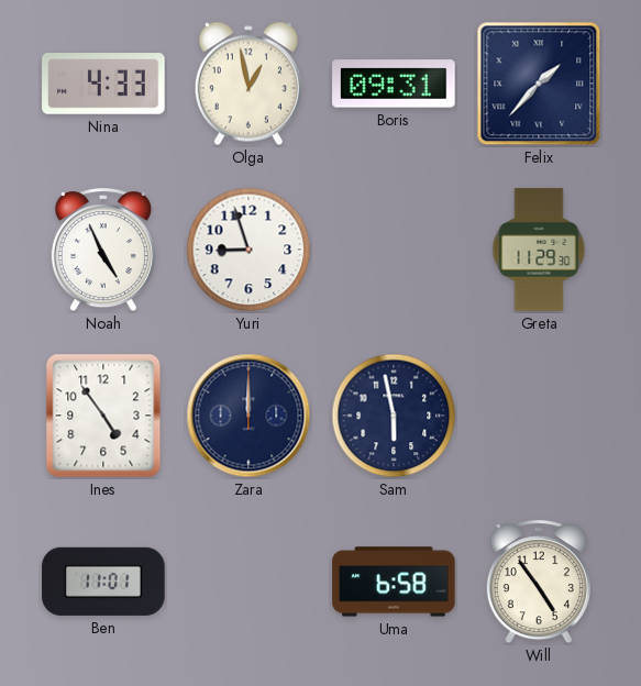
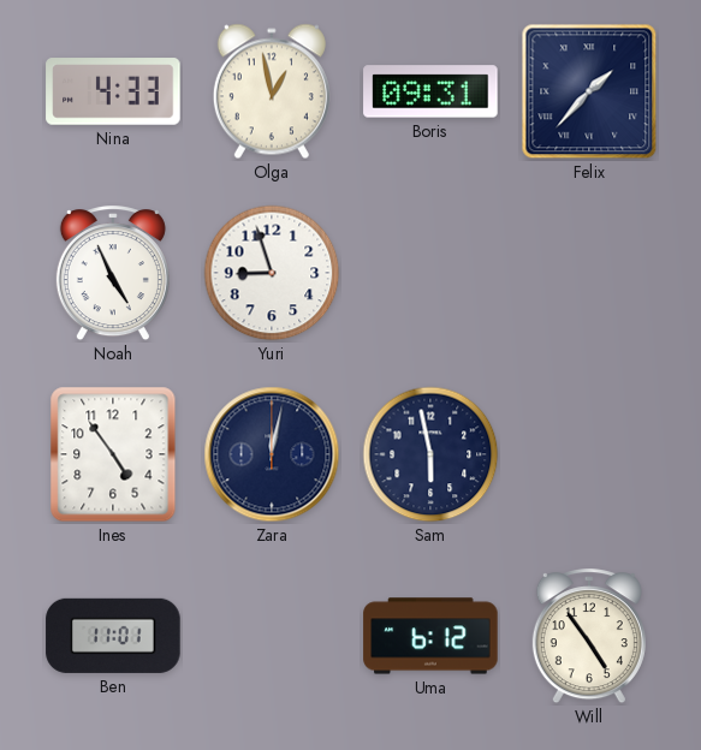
Greta: 11:29 -> none (539, 250)
Zara: 12:00 -> 12:02 (272, 454)
Uma: 6:58 -> 6:12 (430, 636)
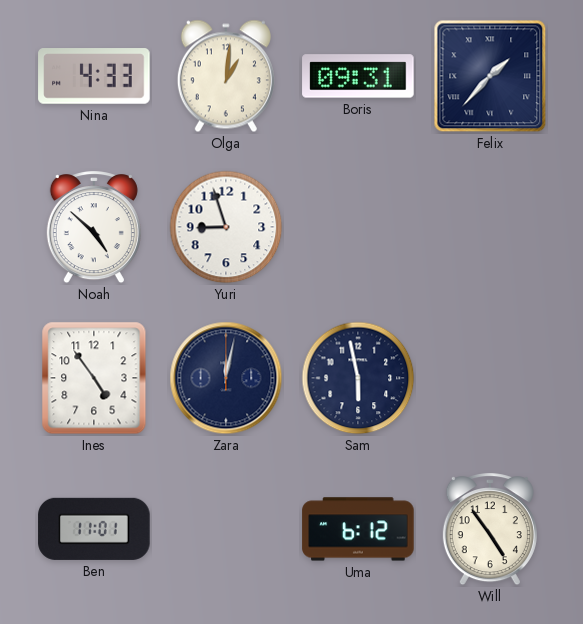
Olga: 12:58 -> 1:01 (226, 76)
Noah: 4:56 -> 4:52 (94, 228)
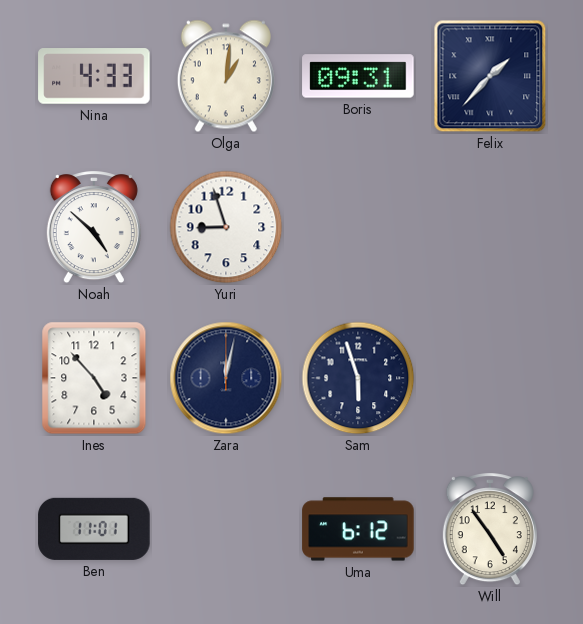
Ines: 4:54 -> 4:53 (94, 378)
Sam: 5:58 -> 5:57 (358, 378)
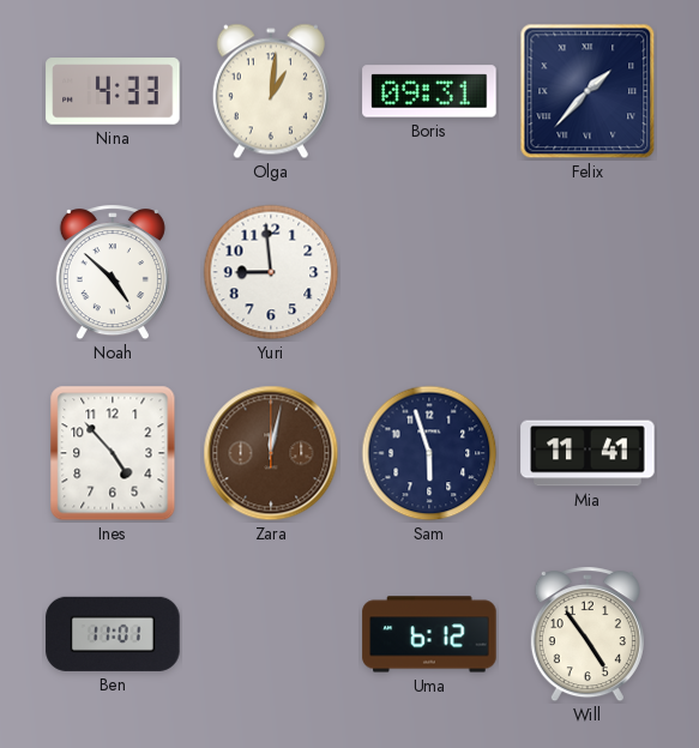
Yuri: 8:57 -> 8:59 (271, 272)
Zara dial: navy -> brown (271, 453)
Mia: none -> 11:41 (587, 453)
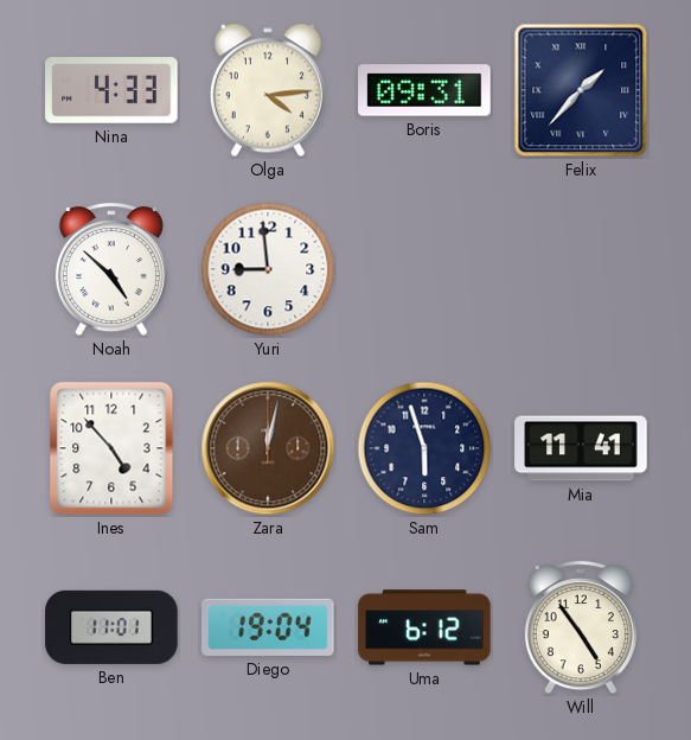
Olga: 1:01 -> 4:14 (268, 90)
Diego: none -> 19:04 (268, 627)
